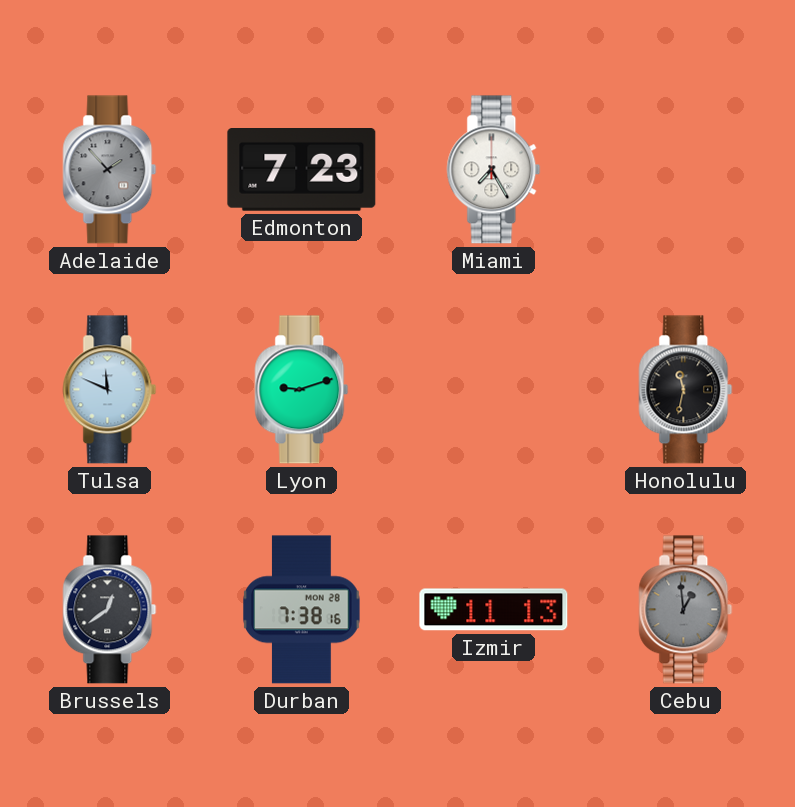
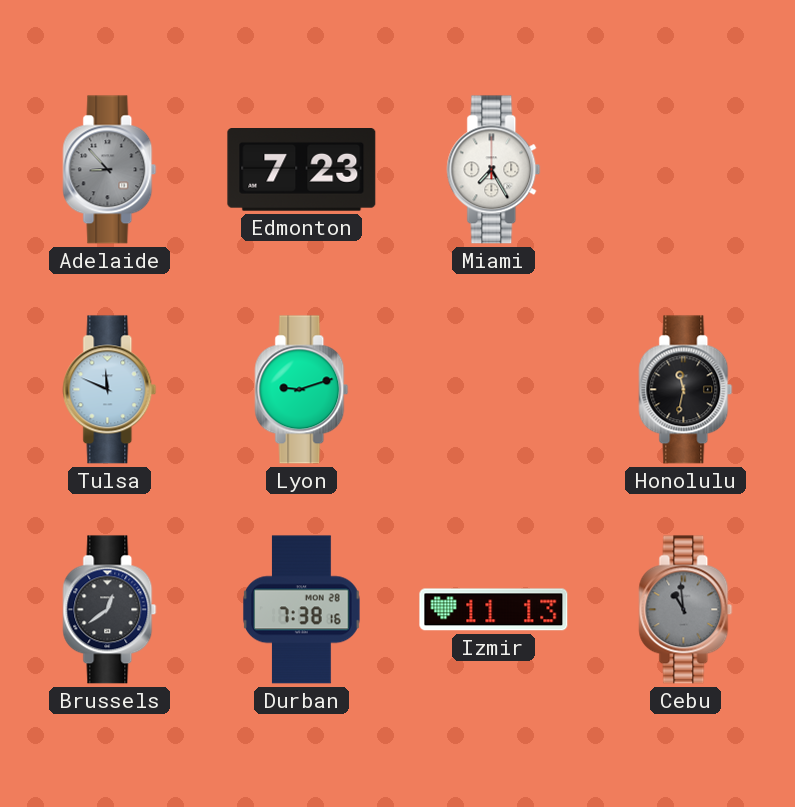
Adelaide: 1:53 -> 8:53 (110, 170)
Cebu: 12:59 -> 10:59 (686, 610)
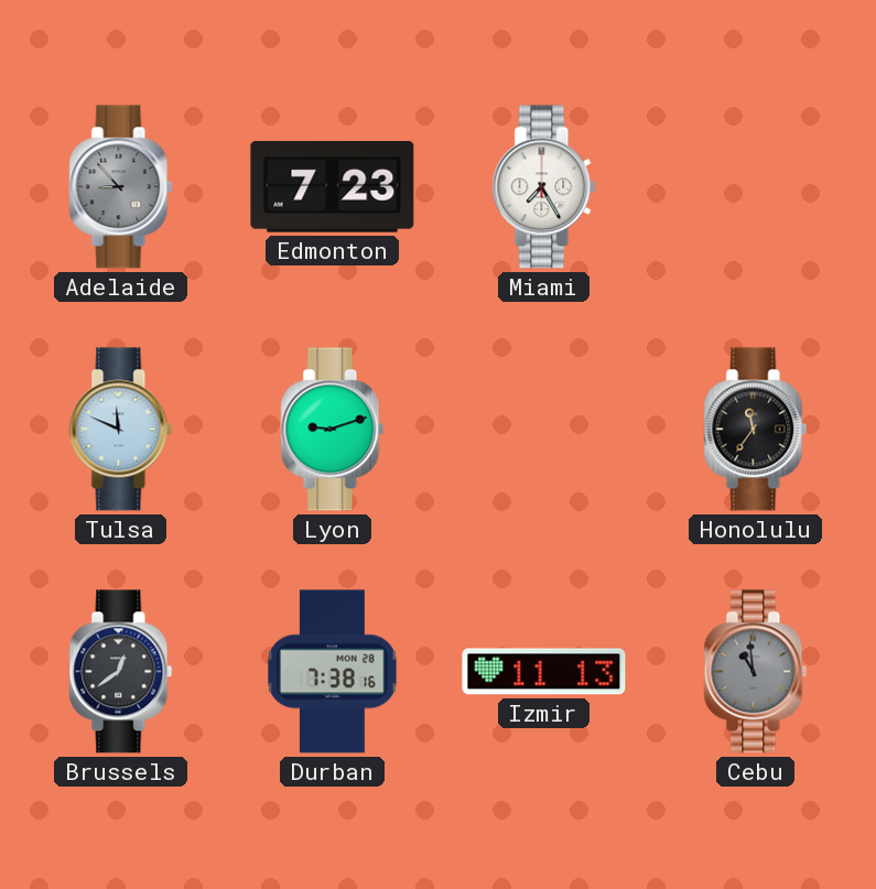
Honolulu: 11:32 -> 11:36 (756, 430)
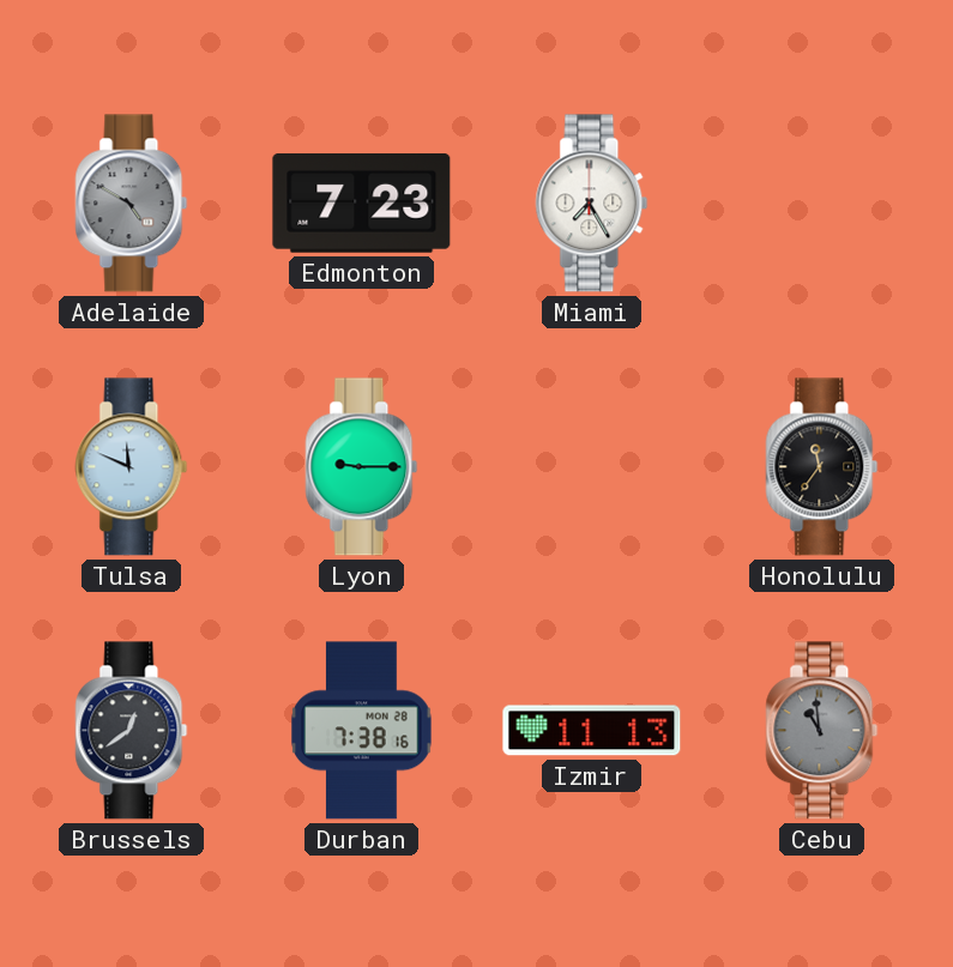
Adelaide: 8:53 -> 4:50 (132, 204)
Lyon: 9:12 -> 9:15 (362, 467)
